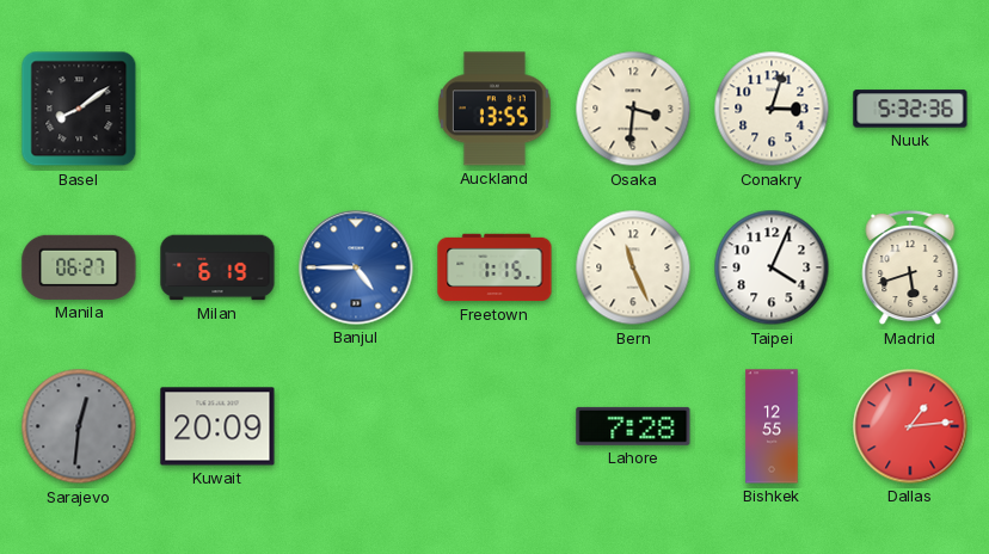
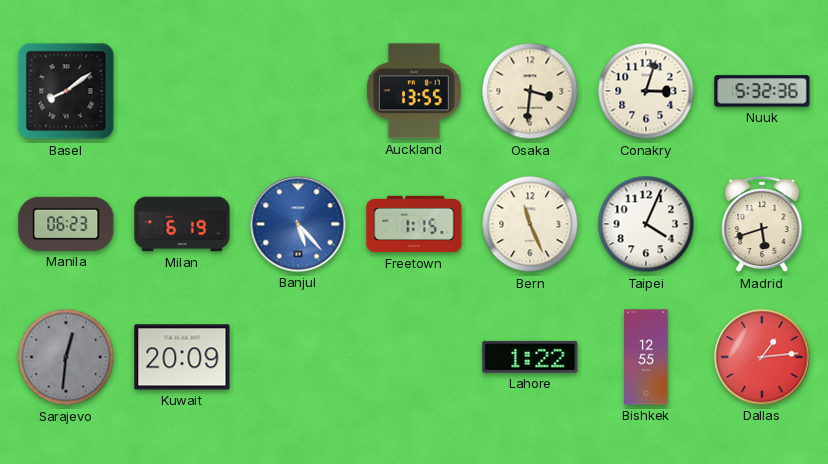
Manila: 06:27 -> 06:23 (66, 224)
Banjul: 4:45 -> 5:23 (298, 224)
Lahore: 7:28 -> 1:22 (530, 357)
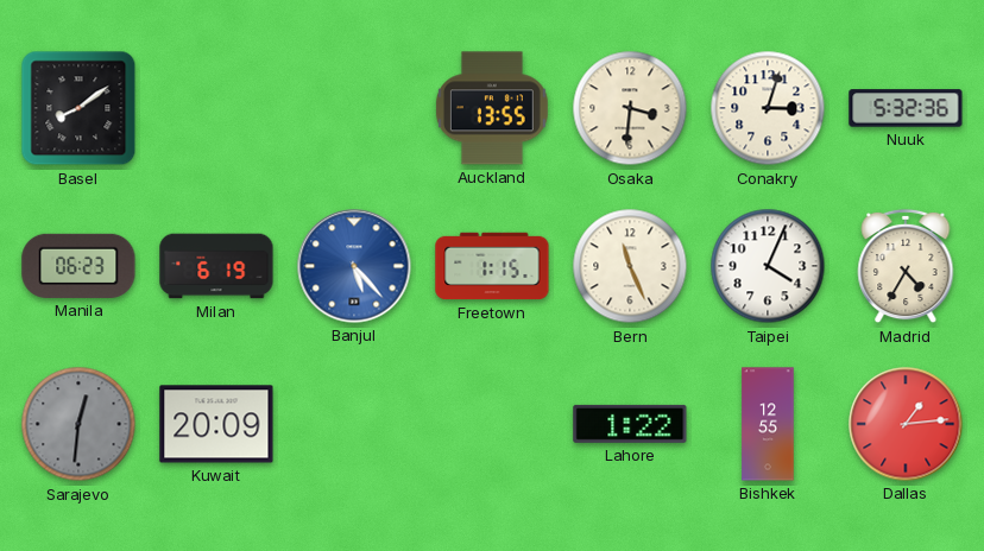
Madrid: 5:42 -> 4:35 (906, 266)
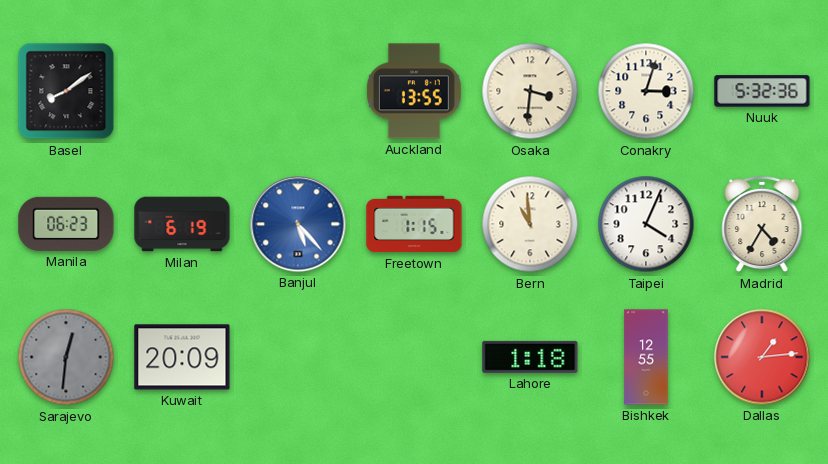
Bern: 11:26 -> 10:59 (530, 224)
Lahore: 1:22 -> 1:18 (530, 357)
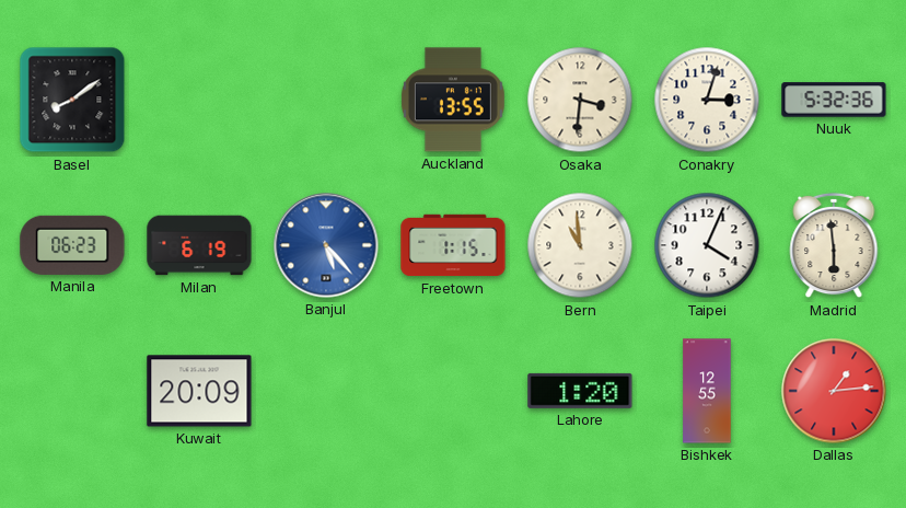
Madrid: 4:35 -> 5:59 (834, 245)
Sarajevo: 12:31 -> none (66, 357)
Lahore: 1:18 -> 1:20 (580, 391)
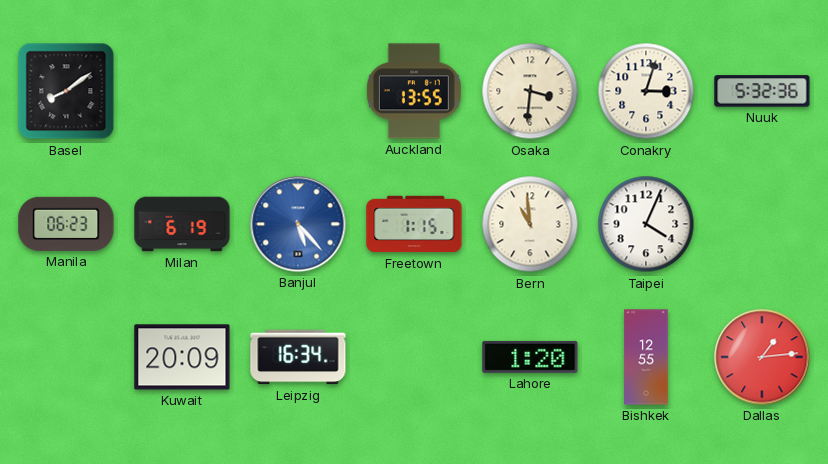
Madrid: 5:59 -> none (834, 245)
Leipzig: none -> 16:34 (298, 357)
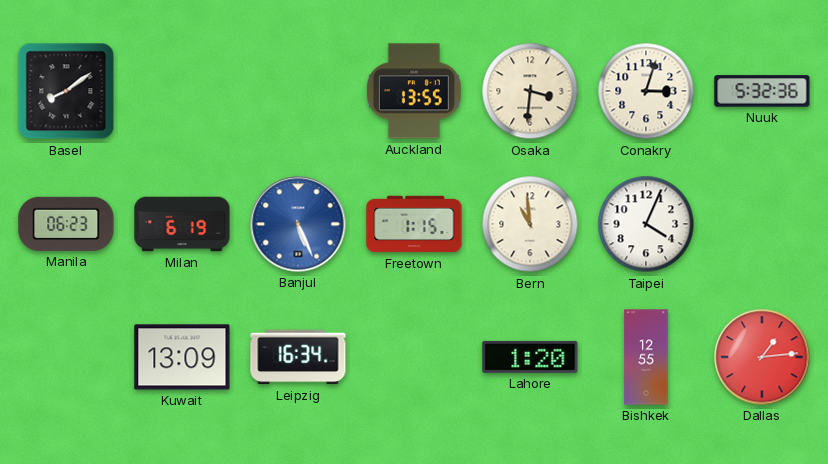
Banjul: 5:23 -> 5:26 (298, 224)
Kuwait: 20:09 -> 13:09 (182, 357)
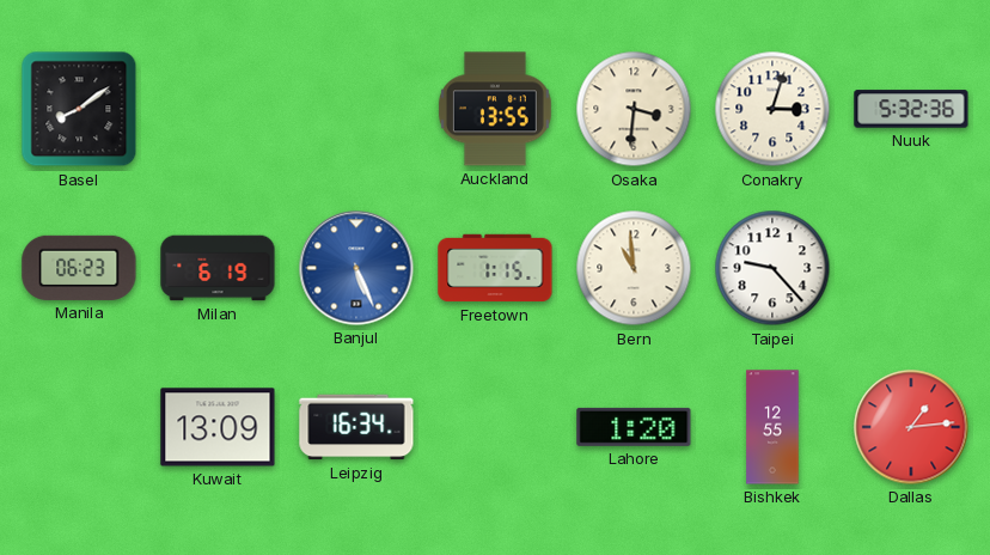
Taipei: 4:04 -> 9:23 (772, 268)
